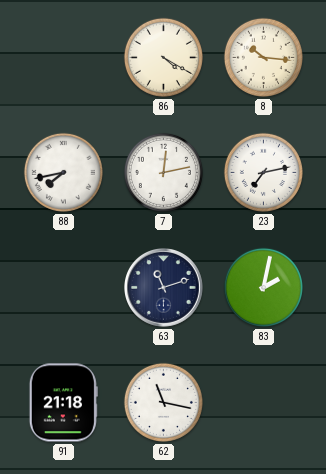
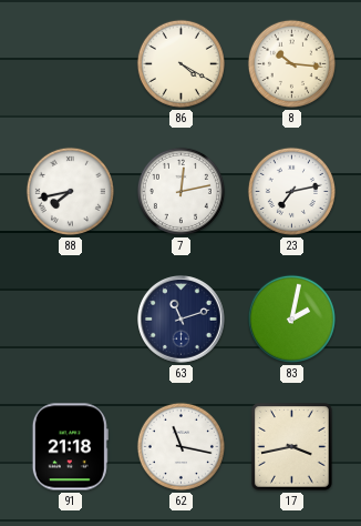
17: none -> 3:43 (292, 447)
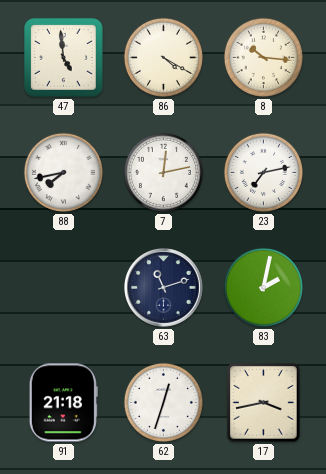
47: none -> 4:59 (64, 58)
62: 11:17 -> 12:33 (163, 402)
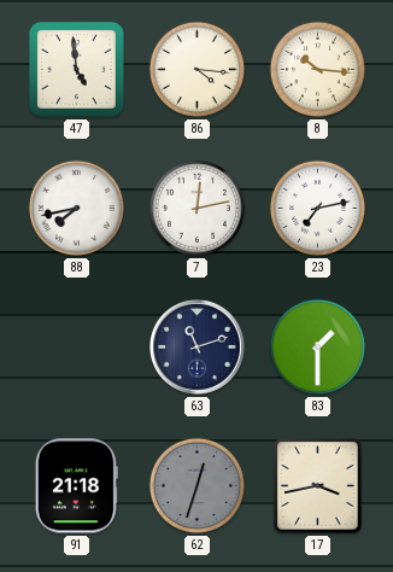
86: 4:20 -> 4:16 (196, 69)
83: 2:02 -> 1:30 (317, 346)
62 dial: white -> grey (196, 485)
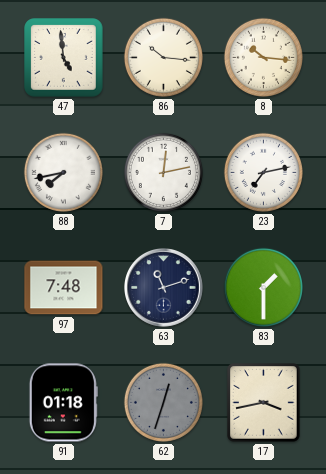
86: 4:16 -> 10:16 (163, 57)
97: none -> 7:48 (64, 288)
91: 21:18 -> 01:18 (63, 403)
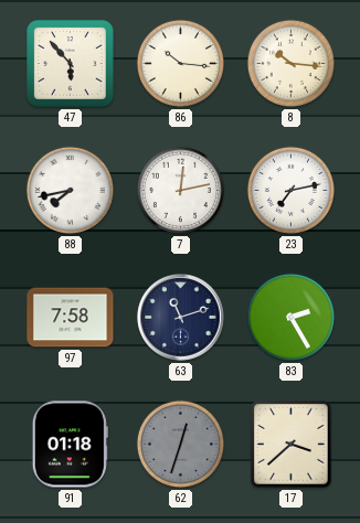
47: 4:59 -> 5:53 (71, 64)
97: 7:48 -> 7:58 (71, 318)
83: 1:30 -> 2:25 (290, 317)
17: 3:43 -> 3:38 (292, 445)
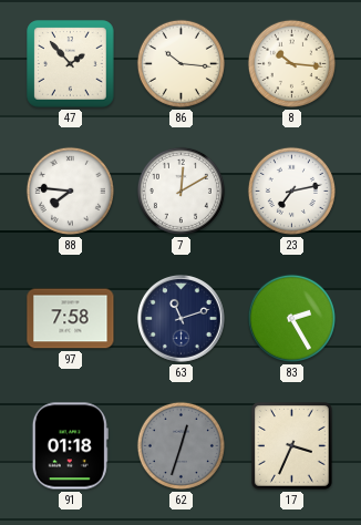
47: 5:53 -> 1:53 (71, 64)
88: 7:43 -> 7:46 (70, 191)
7: 12:13 -> 12:10 (180, 191)
17: 3:38 -> 3:34 (292, 446)
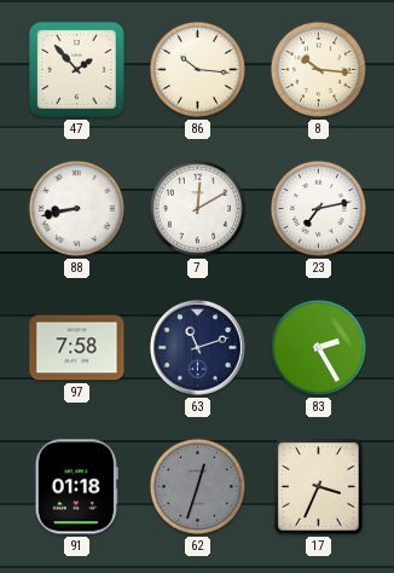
88: 7:46 -> 8:43 (76, 208)
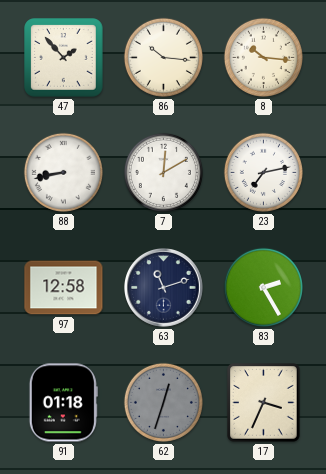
97: 7:58 -> 12:58 (64, 288)
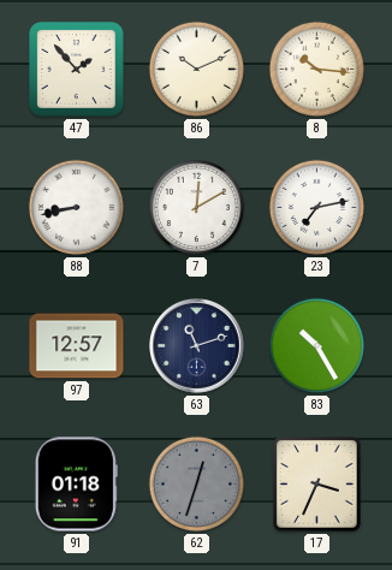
86: 10:16 -> 10:11 (196, 69)
97: 12:58 -> 12:57 (77, 346)
83: 2:25 -> 10:25 (316, 345)
